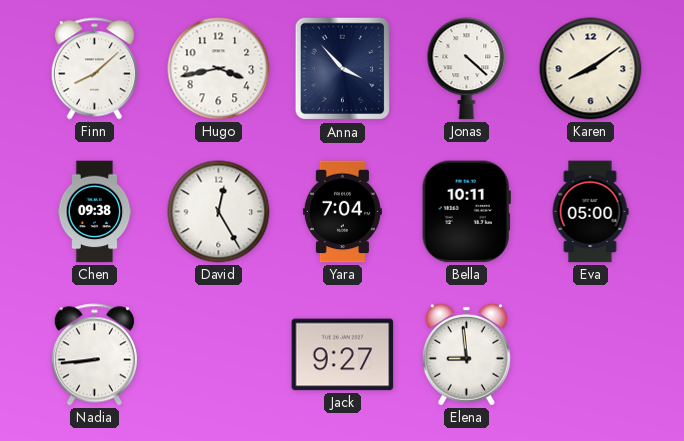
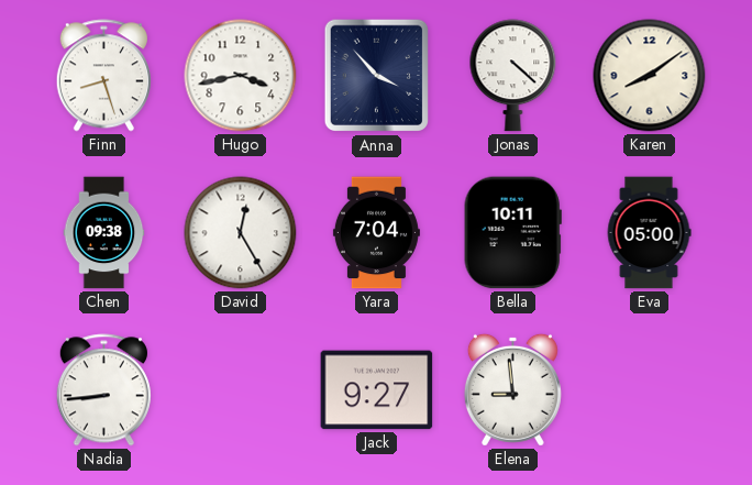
Finn: 8:08 -> 8:27 (103, 76)
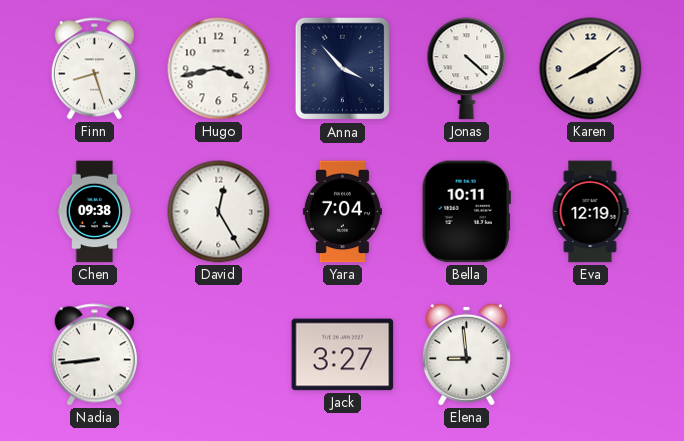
Eva: 05:00 -> 12:19 (590, 212)
Jack: 9:27 -> 3:27 (343, 355)
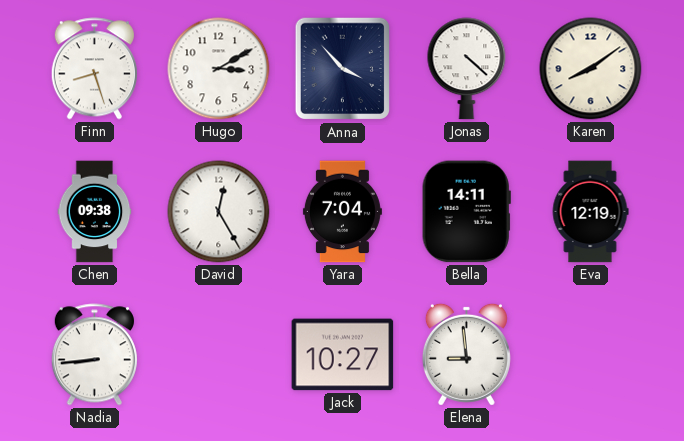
Hugo: 3:43 -> 3:10 (219, 69)
Bella: 10:11 -> 14:11 (466, 212)
Jack: 3:27 -> 10:27 (343, 355)
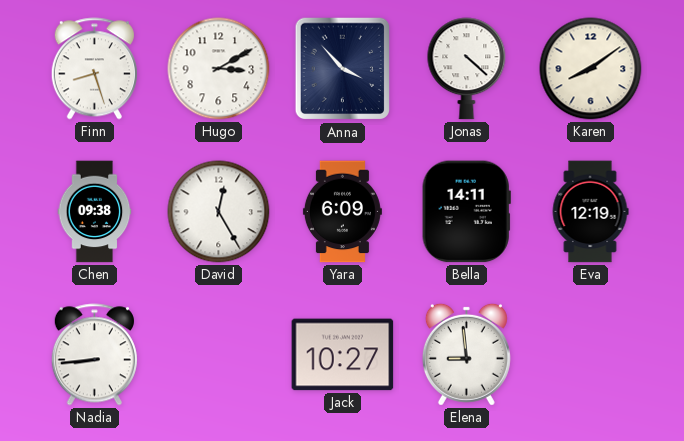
Yara: 7:04 -> 6:09 (342, 212)
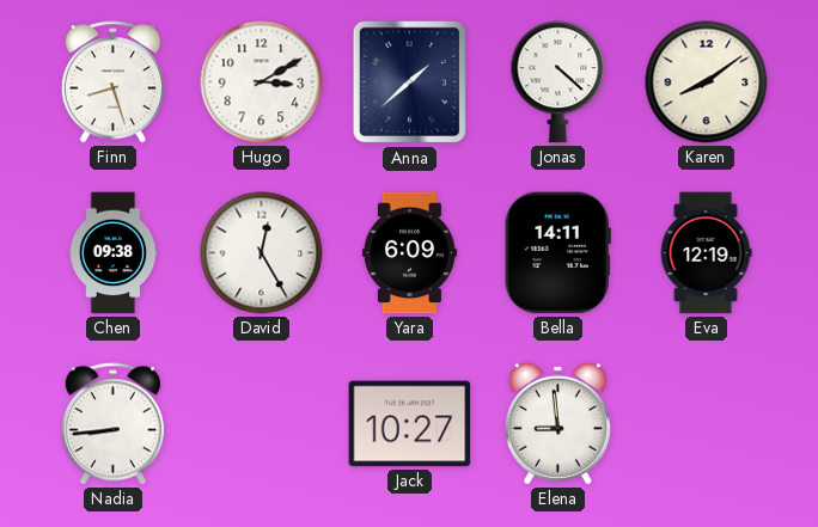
Anna: 3:53 -> 1:38 (409, 82)
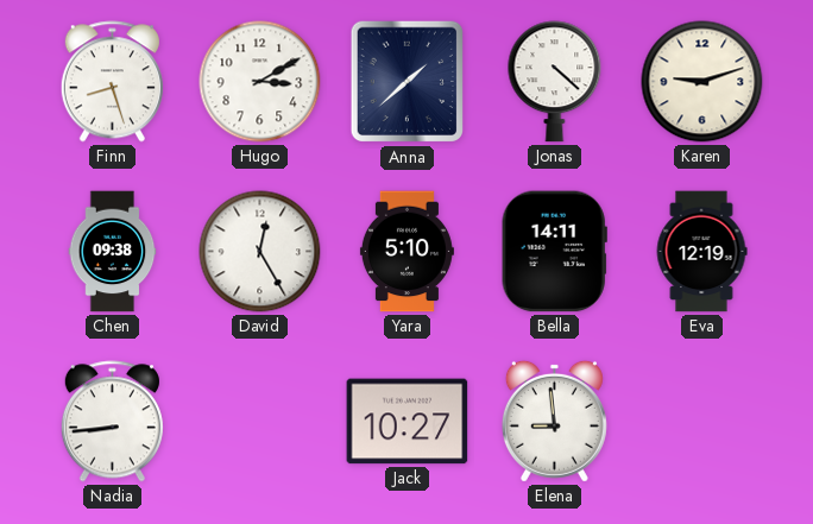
Karen: 8:09 -> 9:12 (702, 82)
Yara: 6:09 -> 5:10 (406, 252)
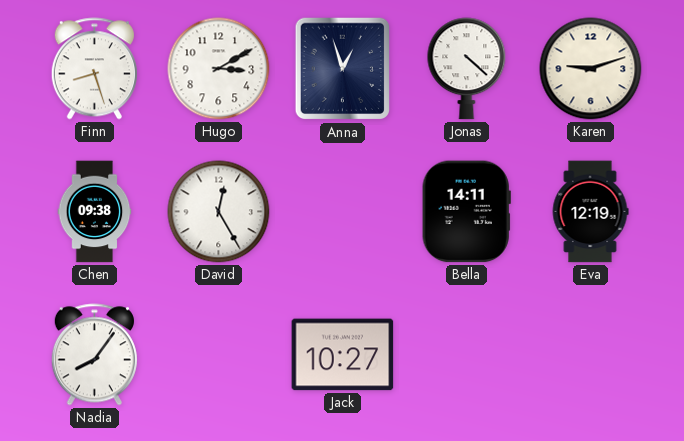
Anna: 1:38 -> 12:57 (342, 69)
Yara: 5:10 -> none (406, 252)
Nadia: 8:44 -> 8:06 (94, 355)
Elena: 8:59 -> none (554, 421)
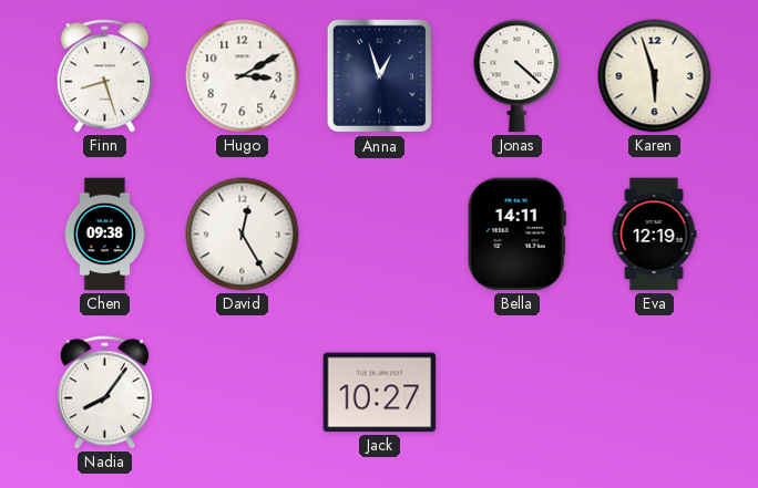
Karen: 9:12 -> 5:57 (655, 76)
